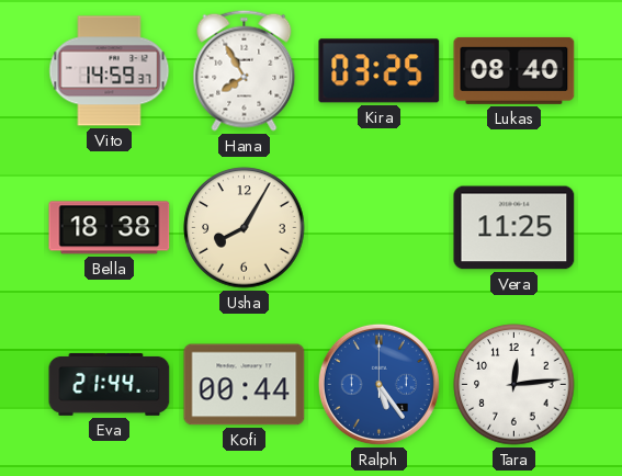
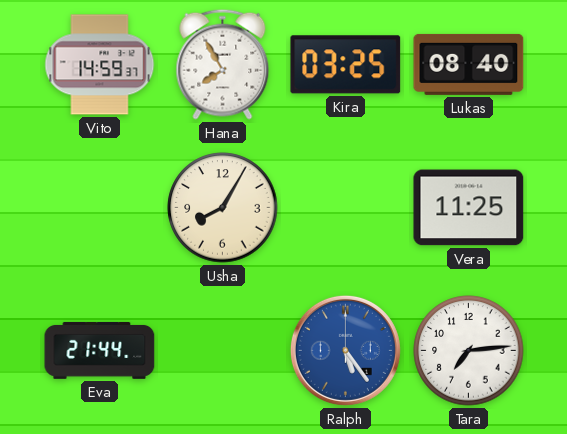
Bella: 18:38 -> none (110, 228)
Kofi: 00:44 -> none (245, 385)
Tara: 12:14 -> 7:14 (469, 351)
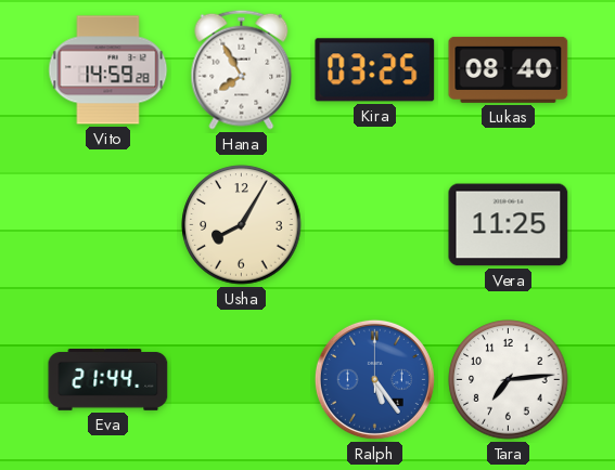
Vito: 14:59:37 -> 14:59:28 (108, 70)
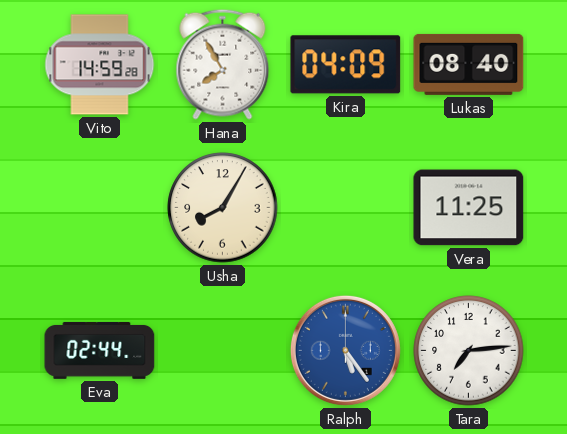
Kira: 03:25 -> 04:09 (346, 65)
Eva: 21:44 -> 02:44 (100, 350)
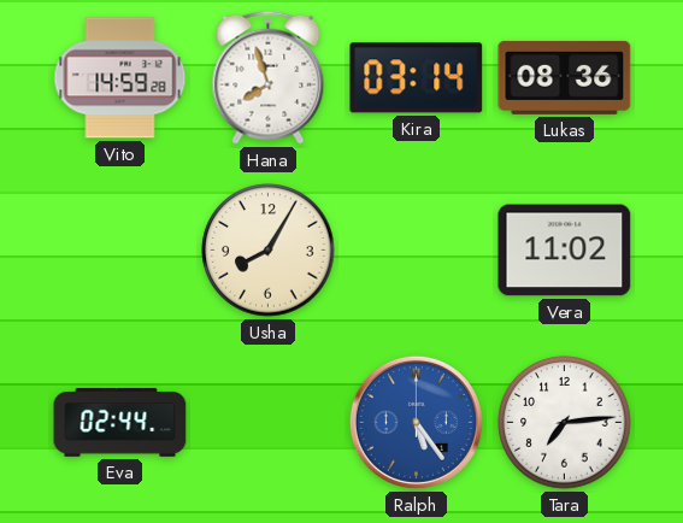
Hana: 7:55 -> 7:57 (269, 77)
Kira: 04:09 -> 03:14 (417, 78)
Lukas: 08:40 -> 08:36 (565, 77)
Vera: 11:25 -> 11:02 (565, 251)
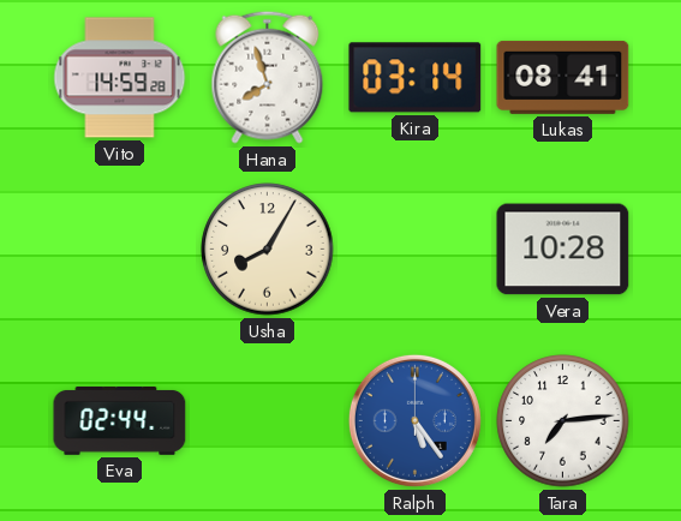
Lukas: 08:36 -> 08:41 (563, 77)
Vera: 11:02 -> 10:28 (563, 250)
